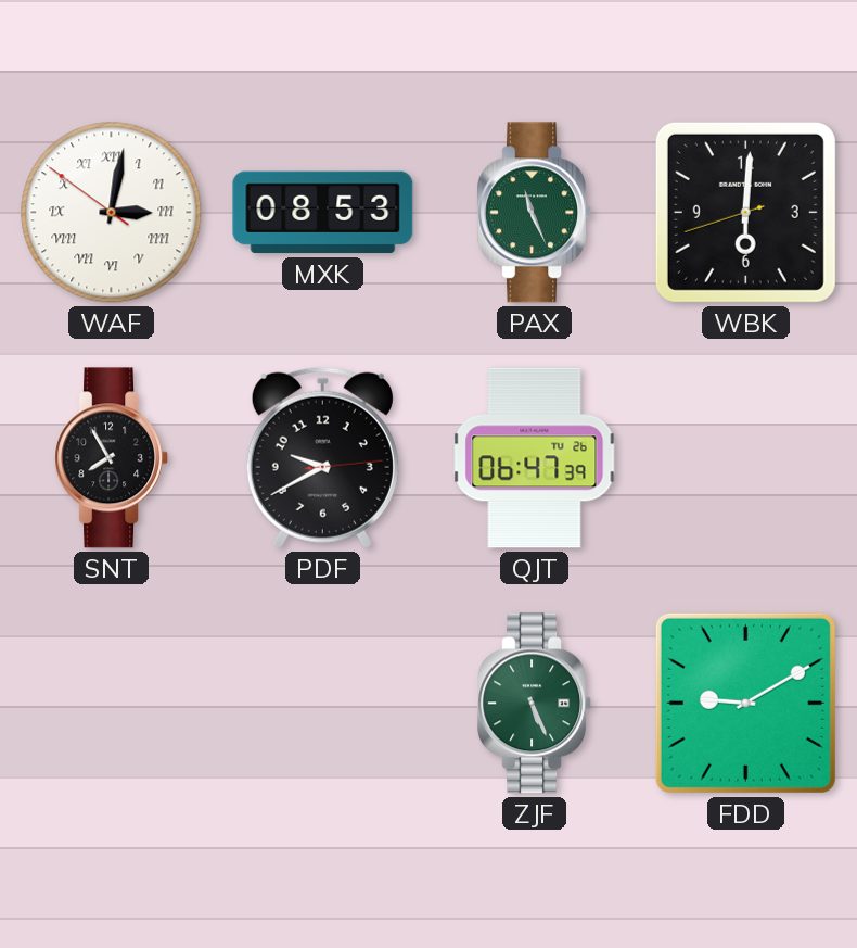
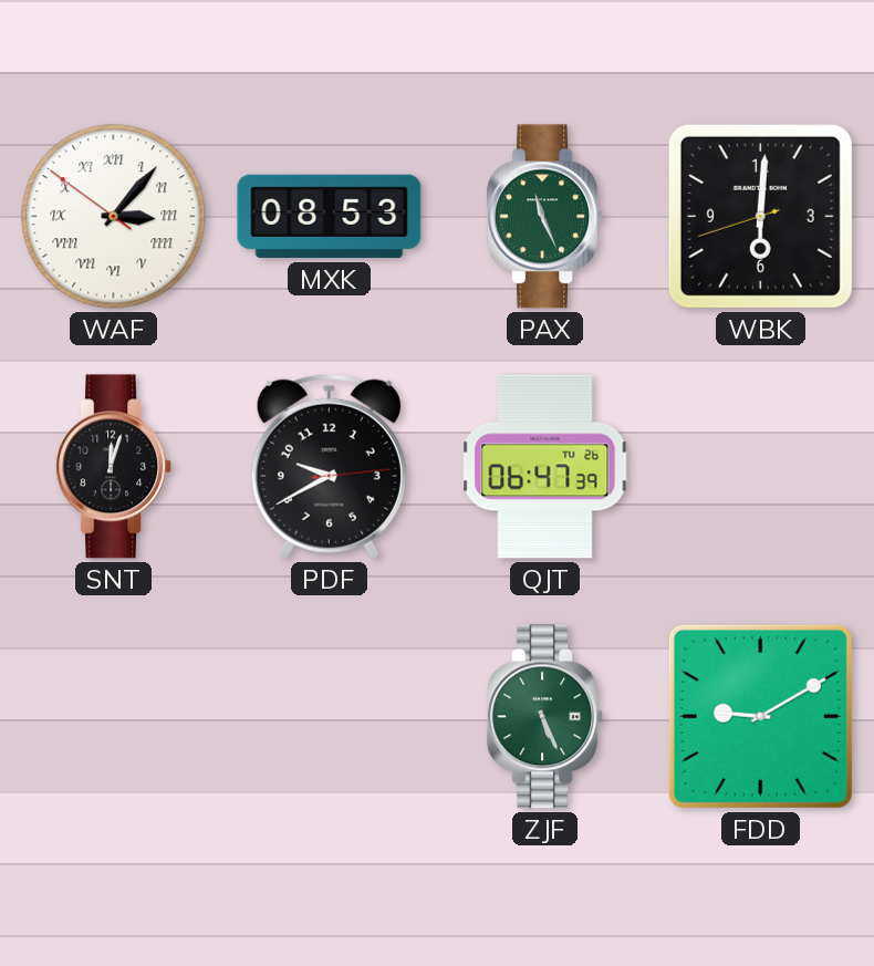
WAF: 3:01 -> 3:06 (114, 217)
SNT: 7:55 -> 12:03 (114, 467)
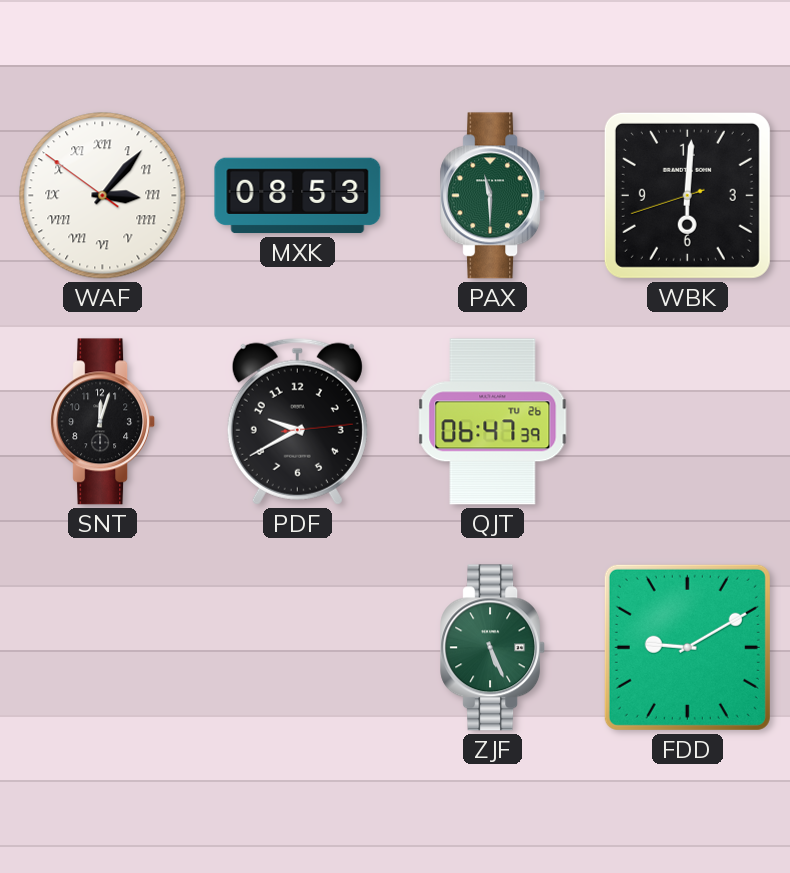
PAX: 11:26 -> 11:30 (493, 196)
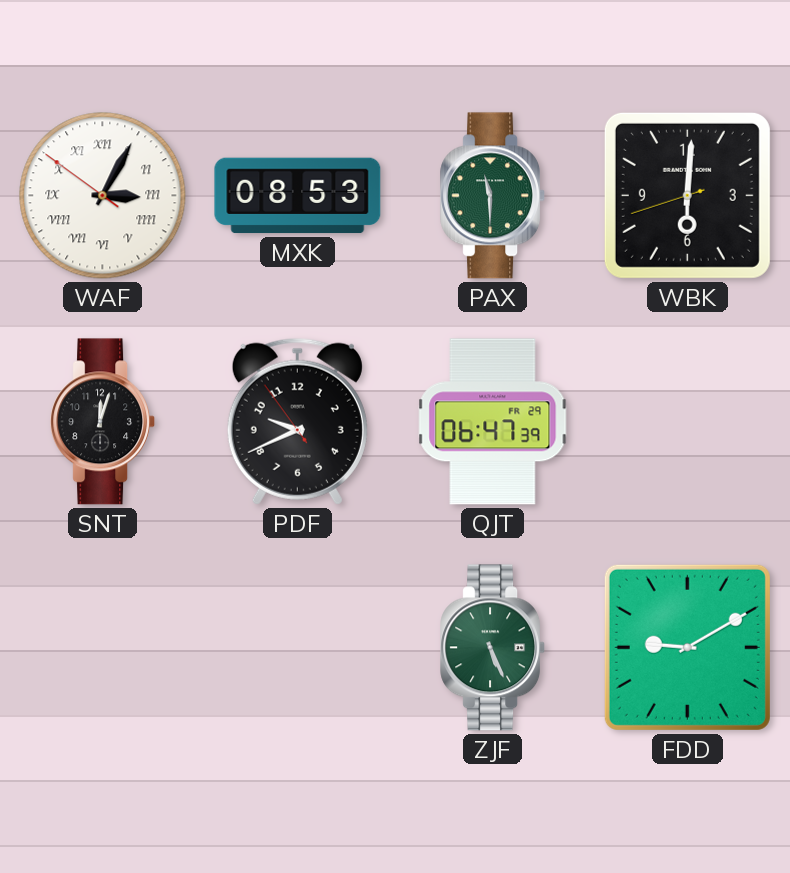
WAF: 3:06 -> 3:04 (103, 196)
PDF: 9:40:14 -> 9:40:54 (297, 421)
QJT date: TU 26 -> FR 29 (493, 422)
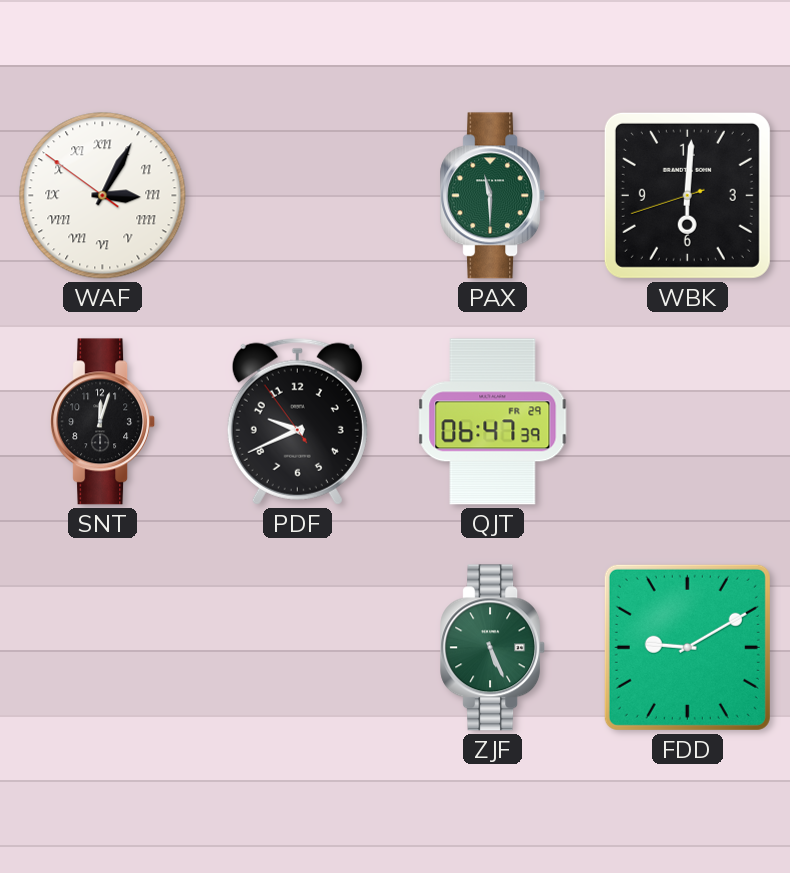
MXK: 08:53 -> none (298, 196)
